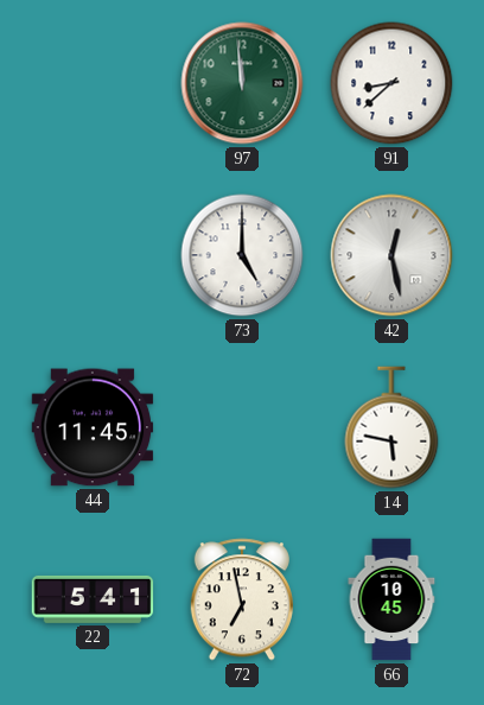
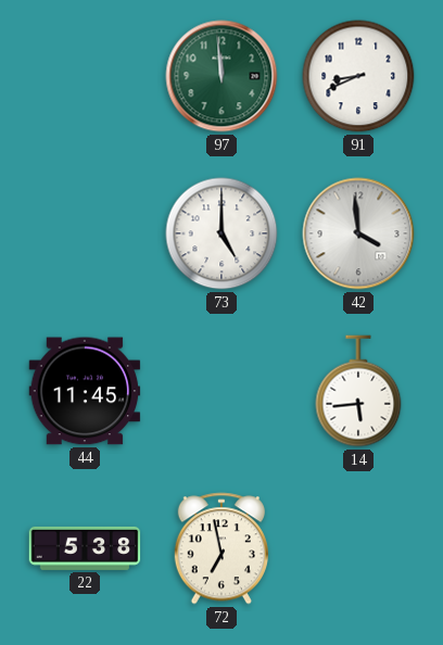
91: 8:38 -> 8:41 (358, 76)
42: 12:28 -> 3:59 (358, 233)
14: 5:47 -> 5:44 (358, 391)
22: 5:41 -> 5:38 (85, 548)
66: 10:45 -> none (391, 599)
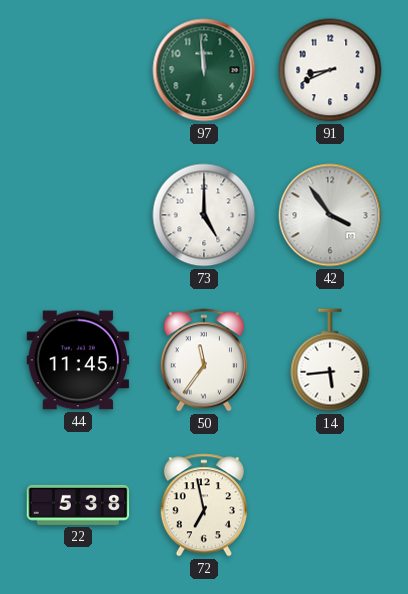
42: 3:59 -> 3:54 (330, 215)
50: none -> 11:36 (204, 360)
